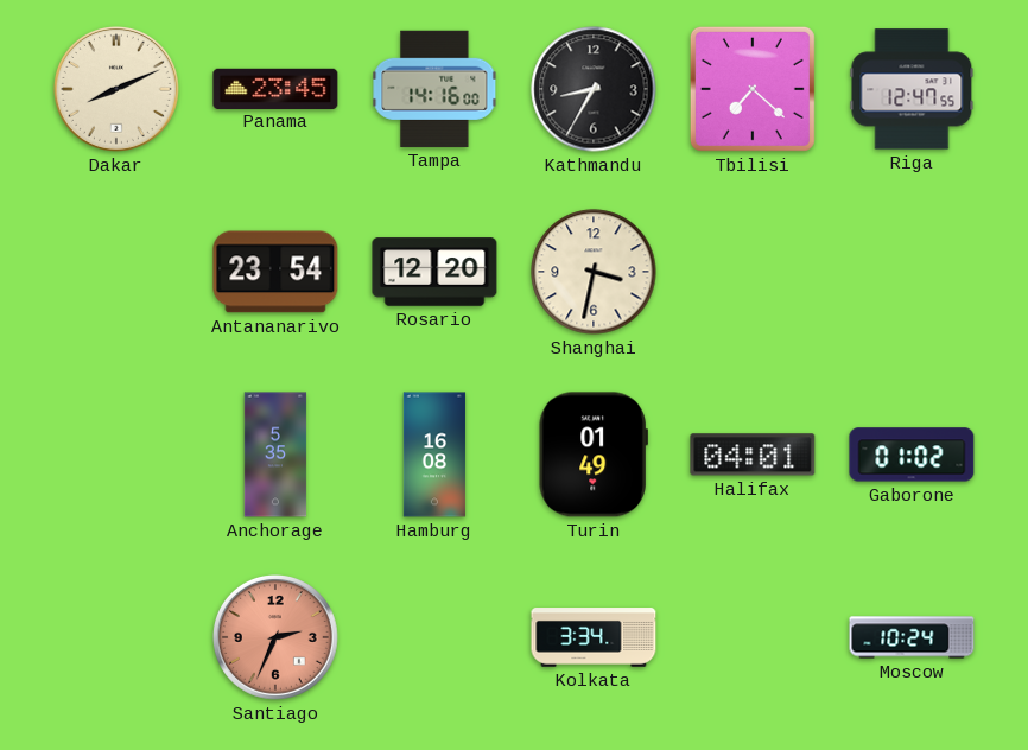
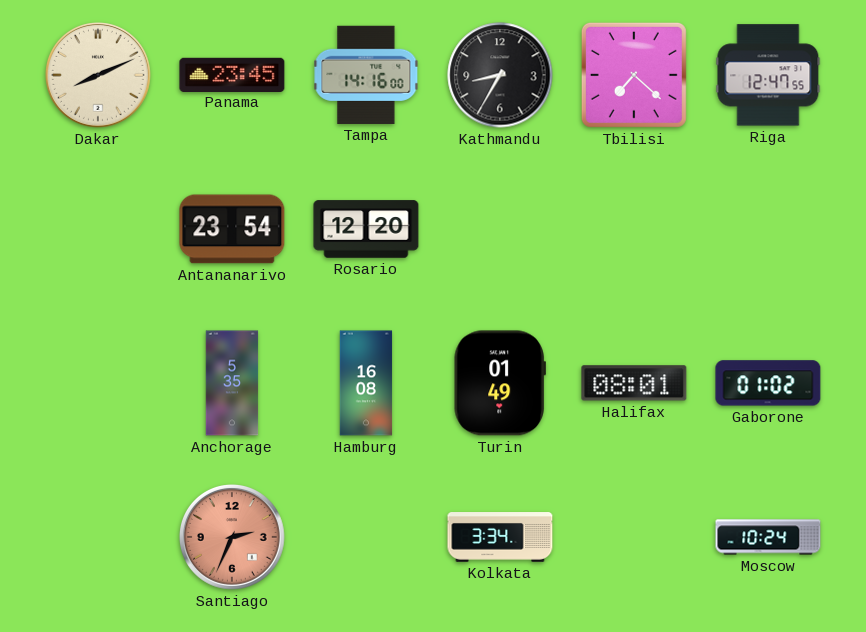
Shanghai: 3:32 -> none (594, 272)
Halifax: 04:01 -> 08:01 (634, 383)
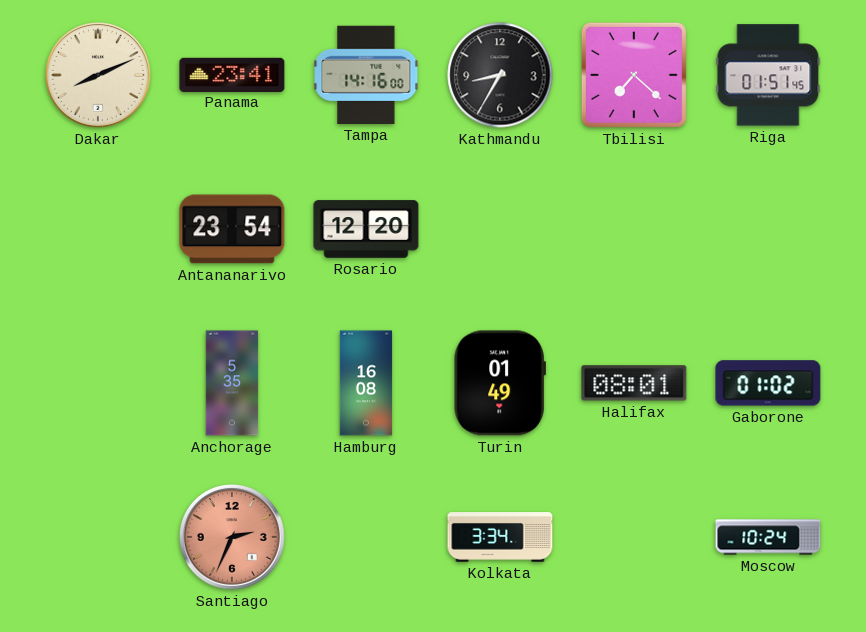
Panama: 23:45 -> 23:41 (232, 74)
Riga: 12:47 -> 01:51 (768, 75)
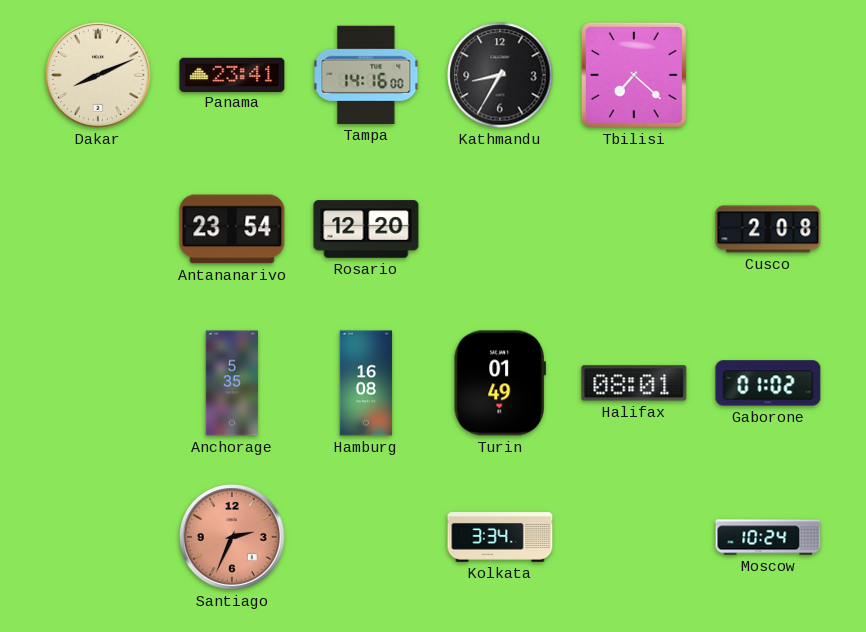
Riga: 01:51 -> none (768, 75)
Cusco: none -> 2:08 (768, 229)
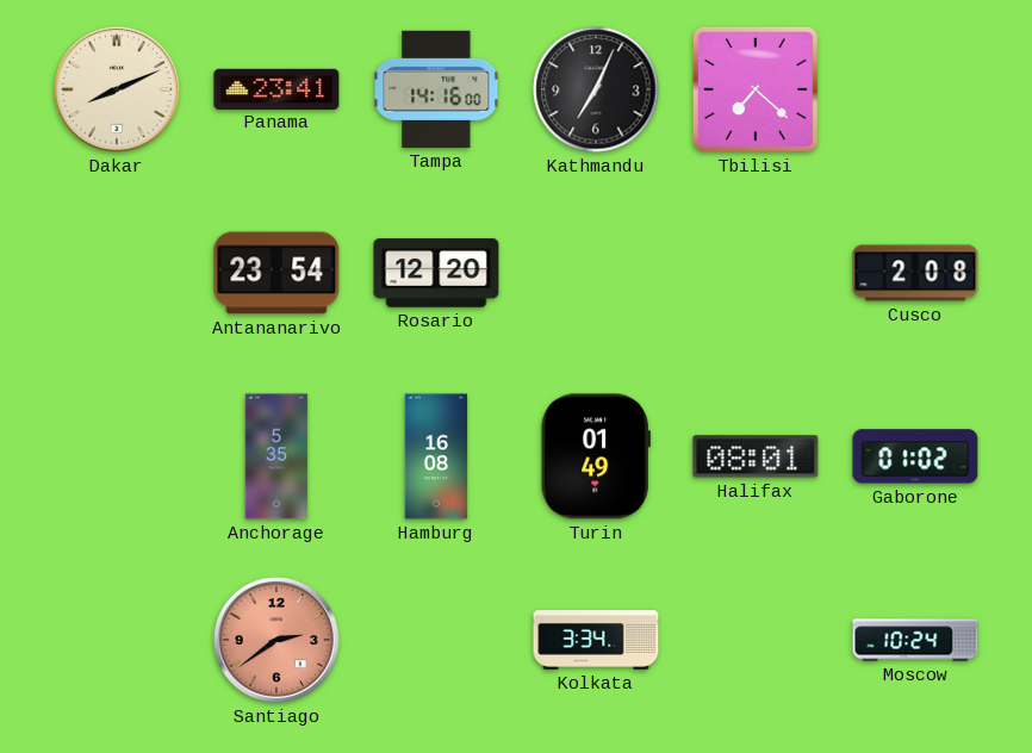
Kathmandu: 8:35 -> 7:04 (596, 89)
Santiago: 2:34 -> 2:39 (278, 641)
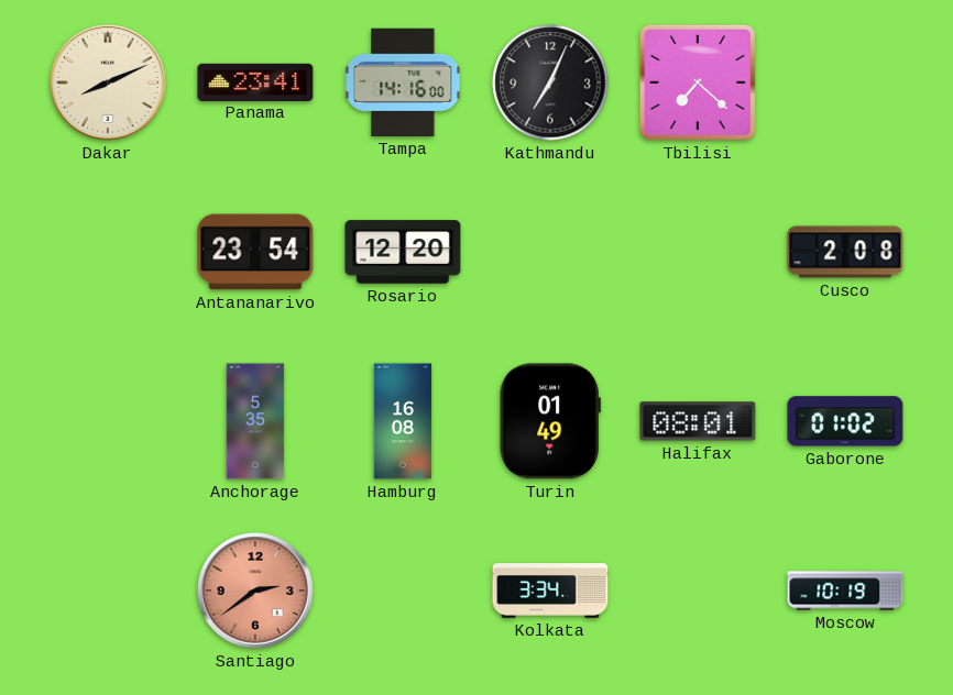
Moscow: 10:24 -> 10:19 (845, 591)
